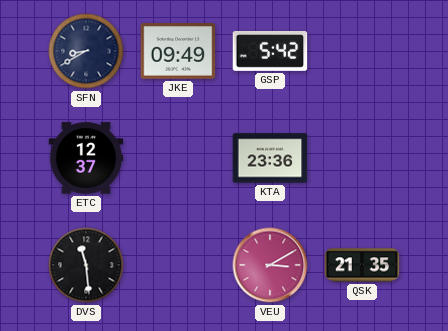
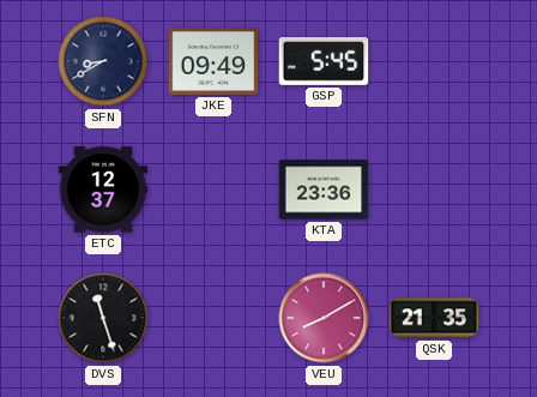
GSP: 5:42 -> 5:45 (324, 62)
DVS: 11:29 -> 11:27 (103, 318)
VEU: 3:10 -> 8:10 (324, 318)
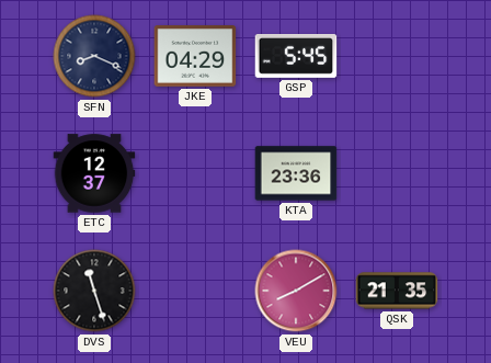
SFN: 8:40 -> 8:19 (94, 56)
JKE: 09:49 -> 04:29 (195, 56)
